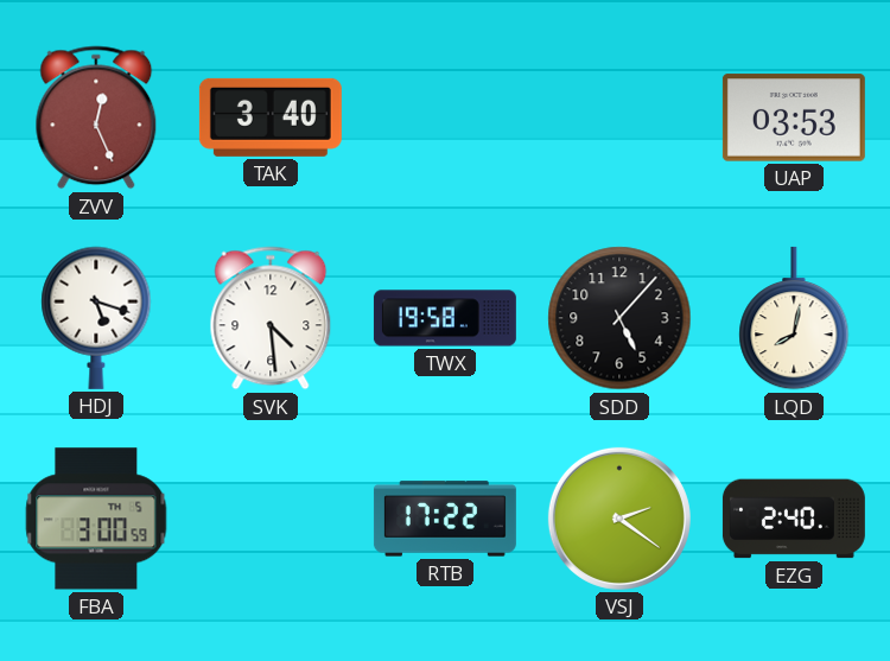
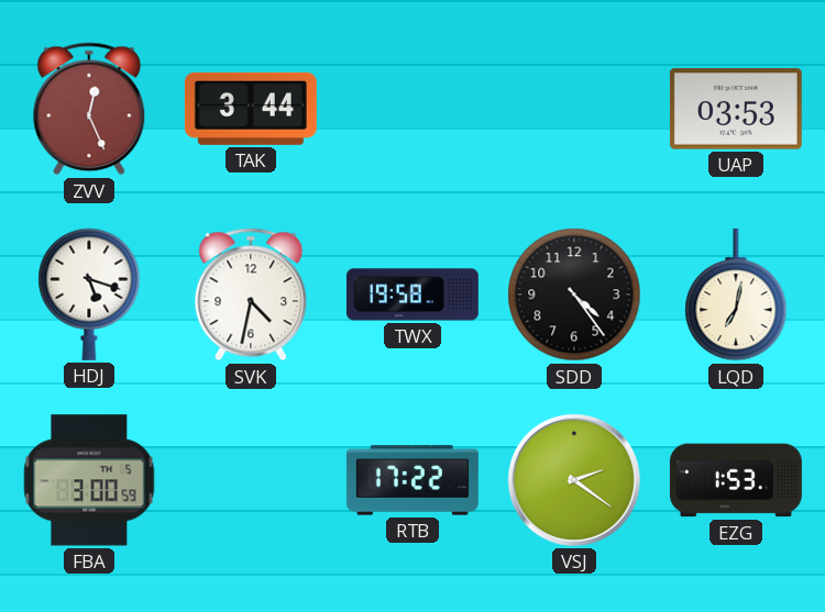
TAK: 3:40 -> 3:44 (251, 109)
SVK: 4:29 -> 4:32 (251, 294)
SDD: 5:07 -> 4:24 (574, 294)
LQD: 8:02 -> 7:02 (736, 294)
EZG: 2:40 -> 1:53 (736, 480)
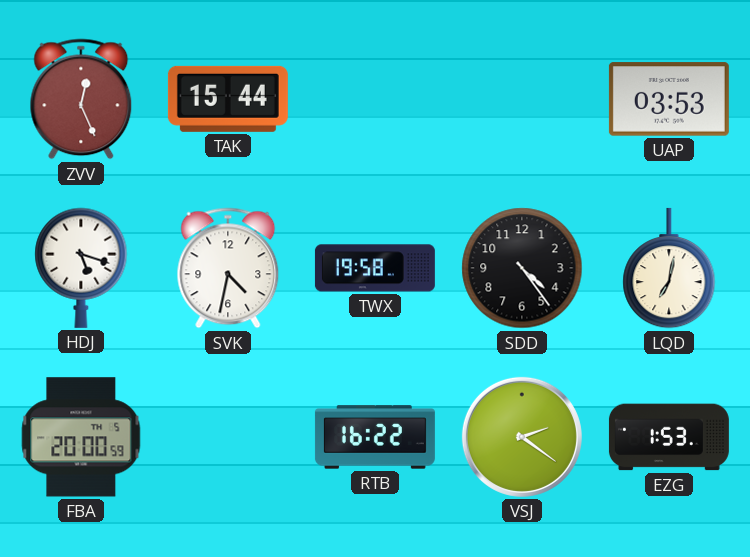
TAK: 3:44 -> 15:44 (228, 99)
FBA: 3:00 -> 20:00 (81, 437)
RTB: 17:22 -> 16:22 (375, 437)
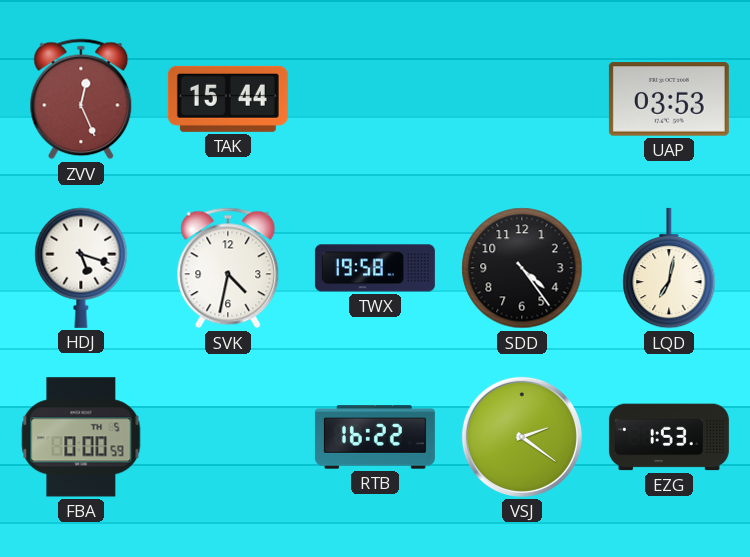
FBA: 20:00 -> 0:00 (81, 437)
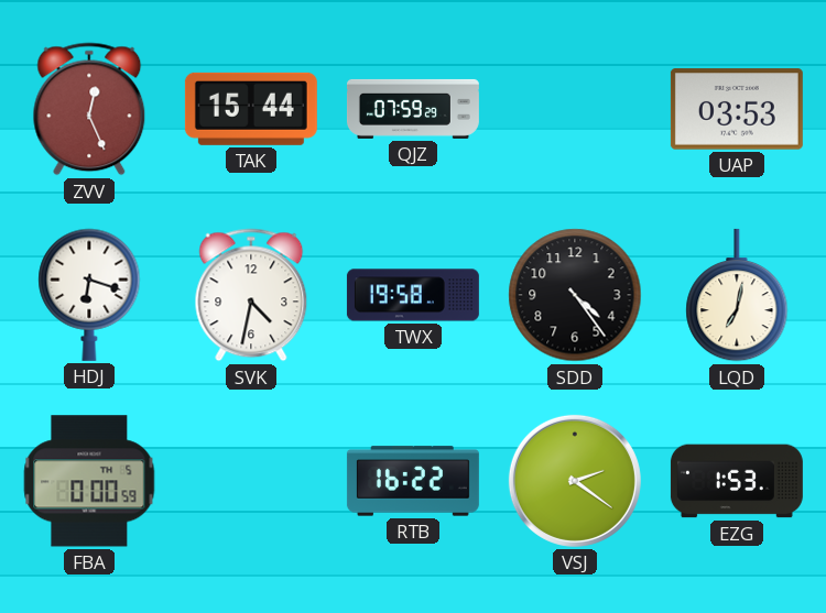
QJZ: none -> 07:59 (413, 109)
HDJ: 5:18 -> 6:18 (89, 295)
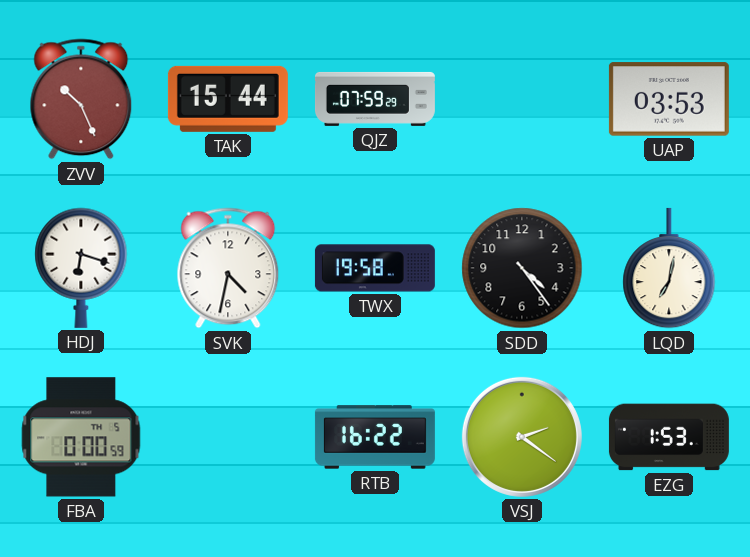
ZVV: 12:26 -> 10:26 (81, 99)
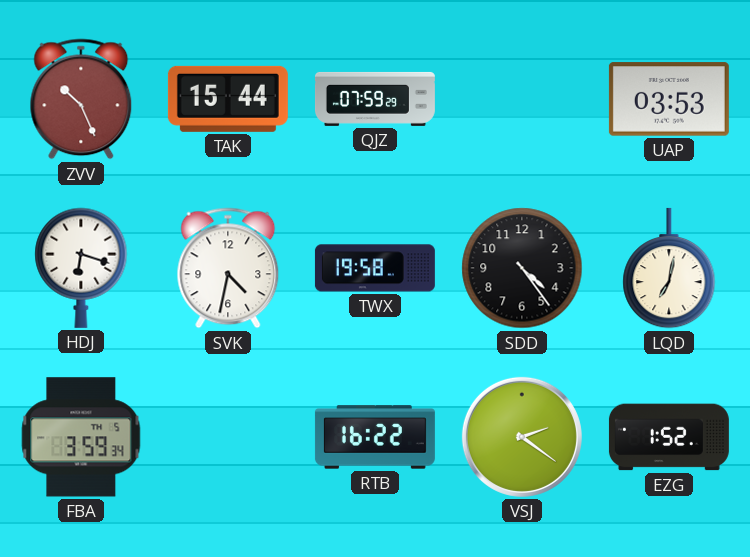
FBA: 0:00 -> 3:59 (81, 437)
EZG: 1:53 -> 1:52 (669, 437)
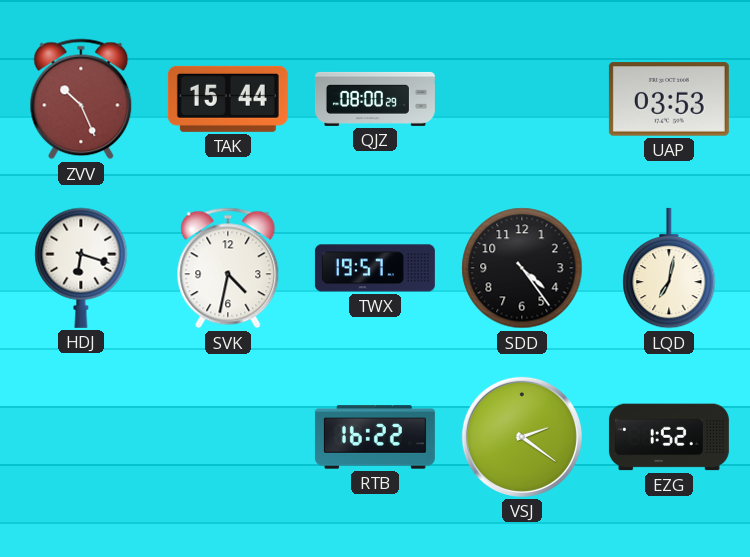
QJZ: 07:59 -> 08:00 (375, 99)
TWX: 19:58 -> 19:57 (375, 268)
FBA: 3:59 -> none (81, 437)
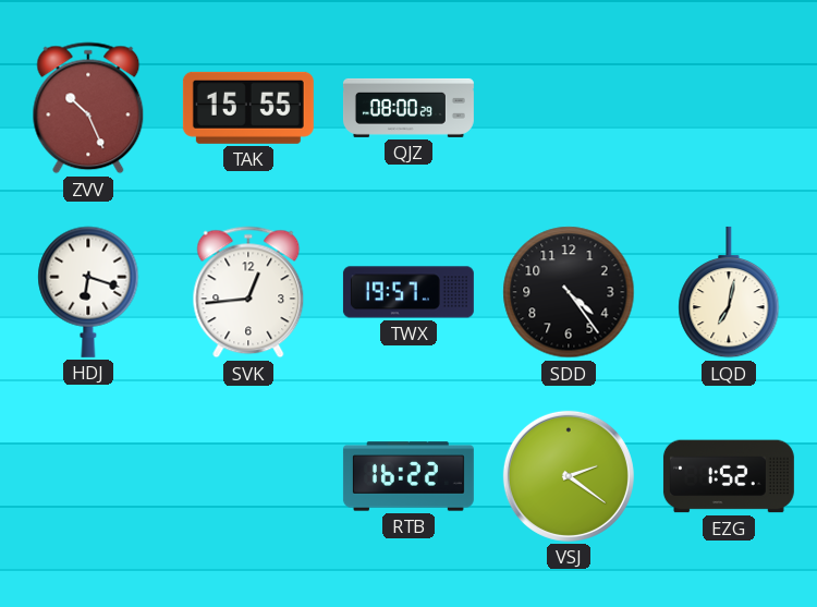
TAK: 15:44 -> 15:55 (248, 108)
UAP: 03:53 -> none (669, 99)
SVK: 4:32 -> 12:44 (248, 292)
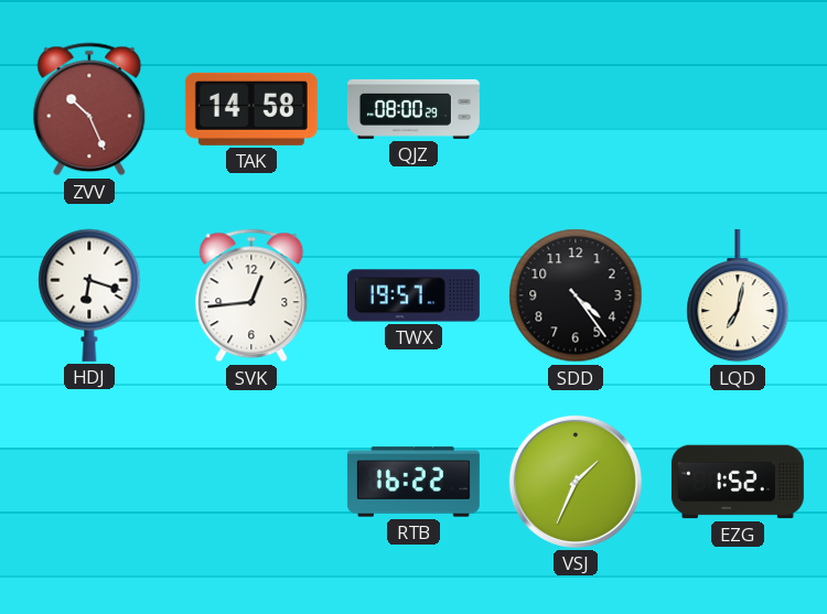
TAK: 15:55 -> 14:58 (251, 109)
VSJ: 2:21 -> 1:34 (576, 482)
